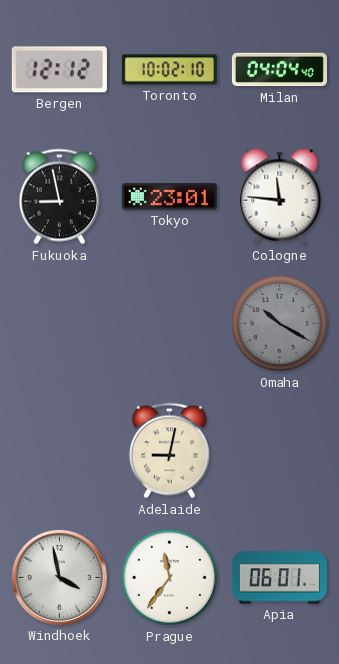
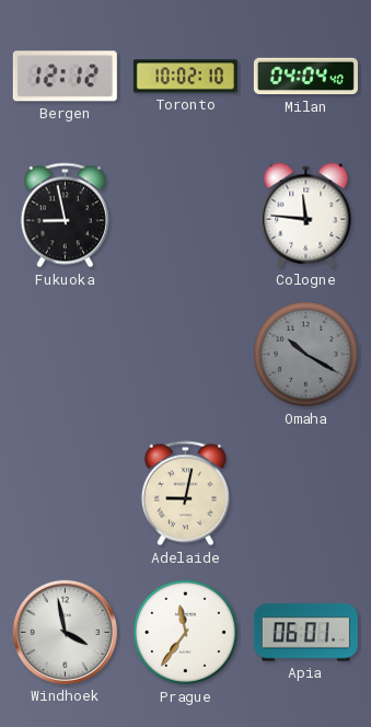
Tokyo: 23:01 -> none (169, 197)
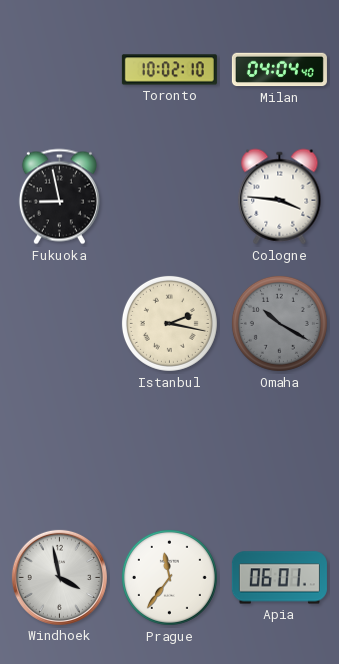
Bergen: 12:12 -> none (65, 77)
Cologne: 11:46 -> 3:46 (280, 197)
Istanbul: none -> 2:17 (169, 323)
Adelaide: 9:02 -> none (185, 494)
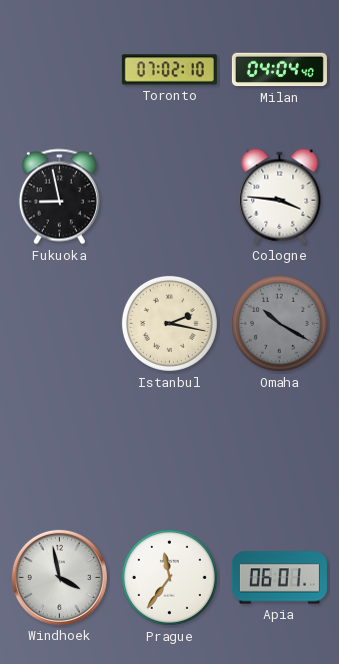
Toronto: 10:02 -> 07:02 (169, 70)
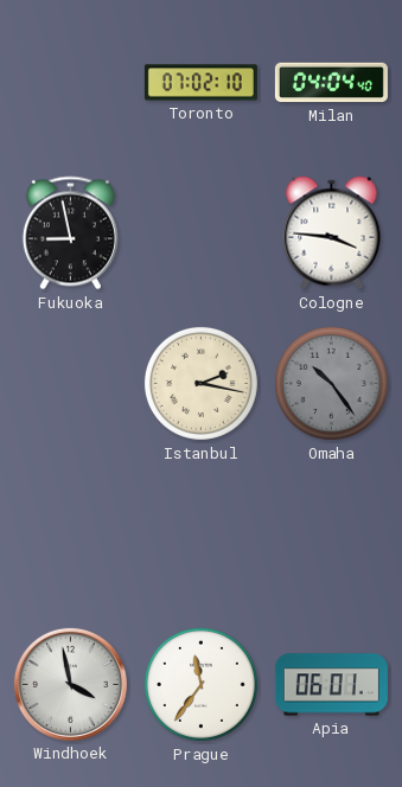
Omaha: 10:20 -> 10:24 (331, 383)
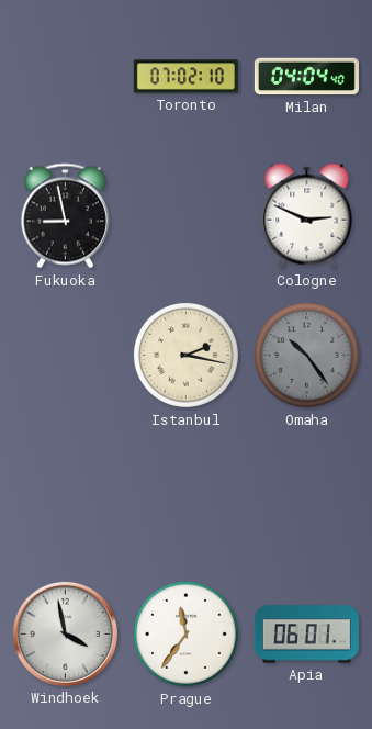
Cologne: 3:46 -> 2:49 (307, 216)
